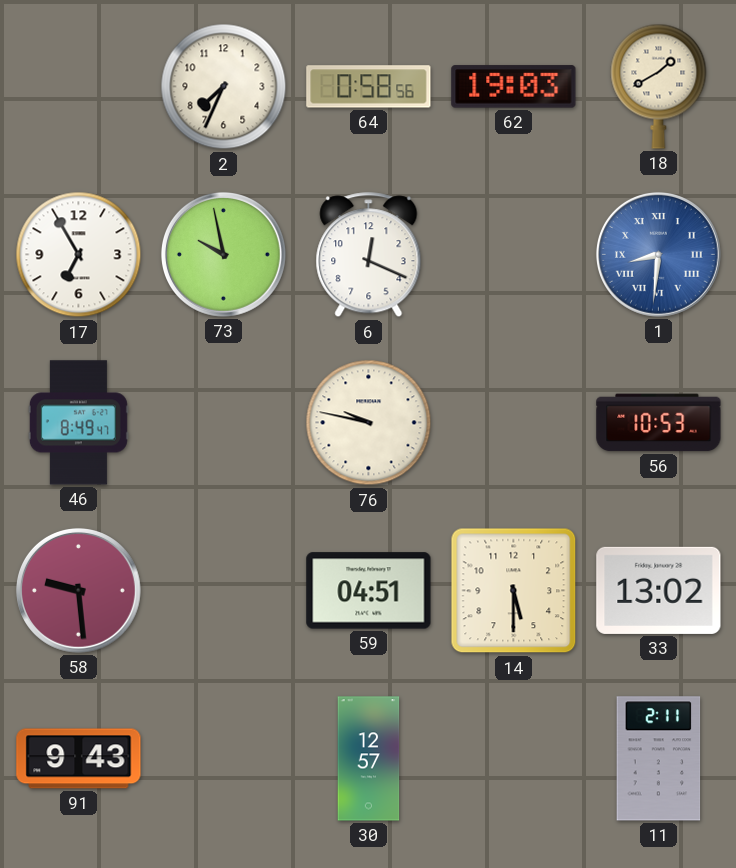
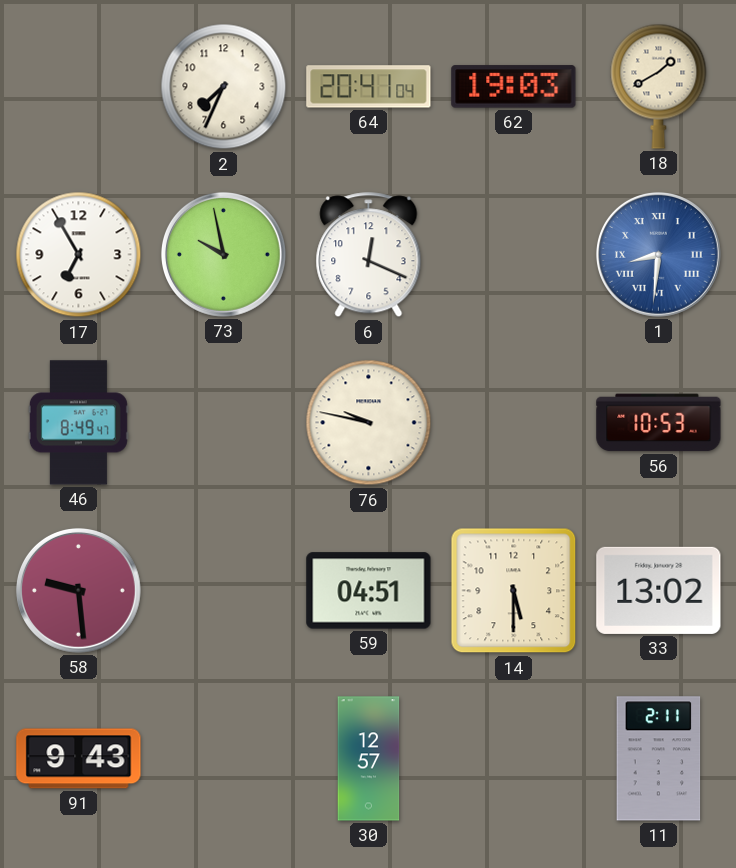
64: 0:58 -> 20:41 (369, 87)
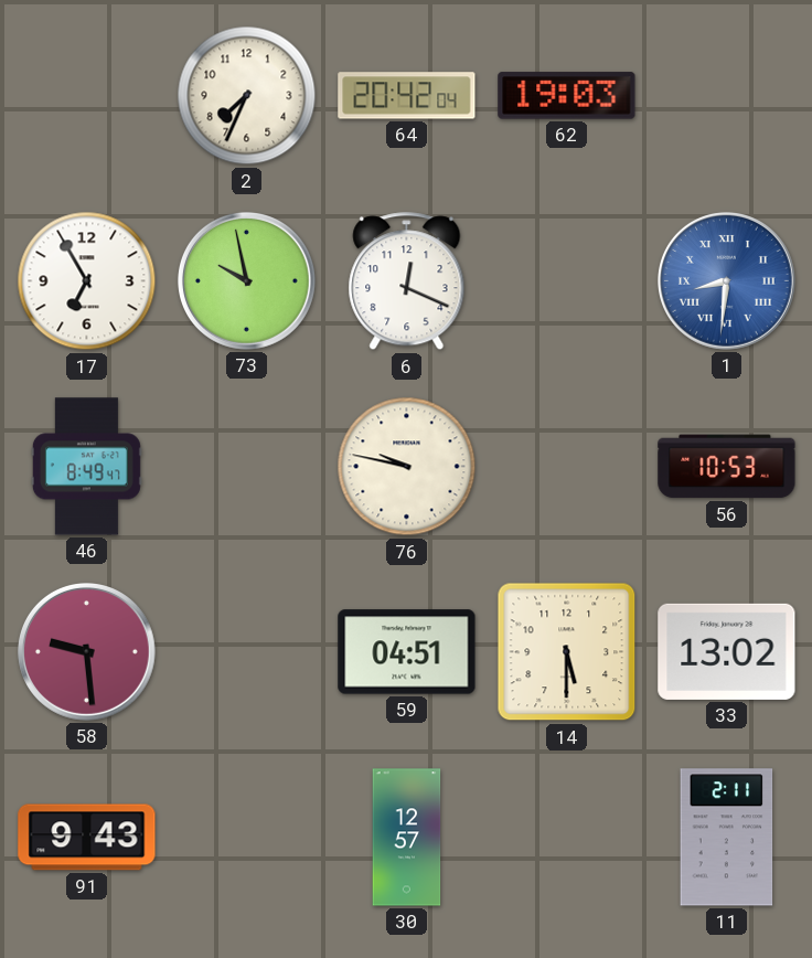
64: 20:41 -> 20:42 (407, 96)
18: 1:40 -> none (659, 86)
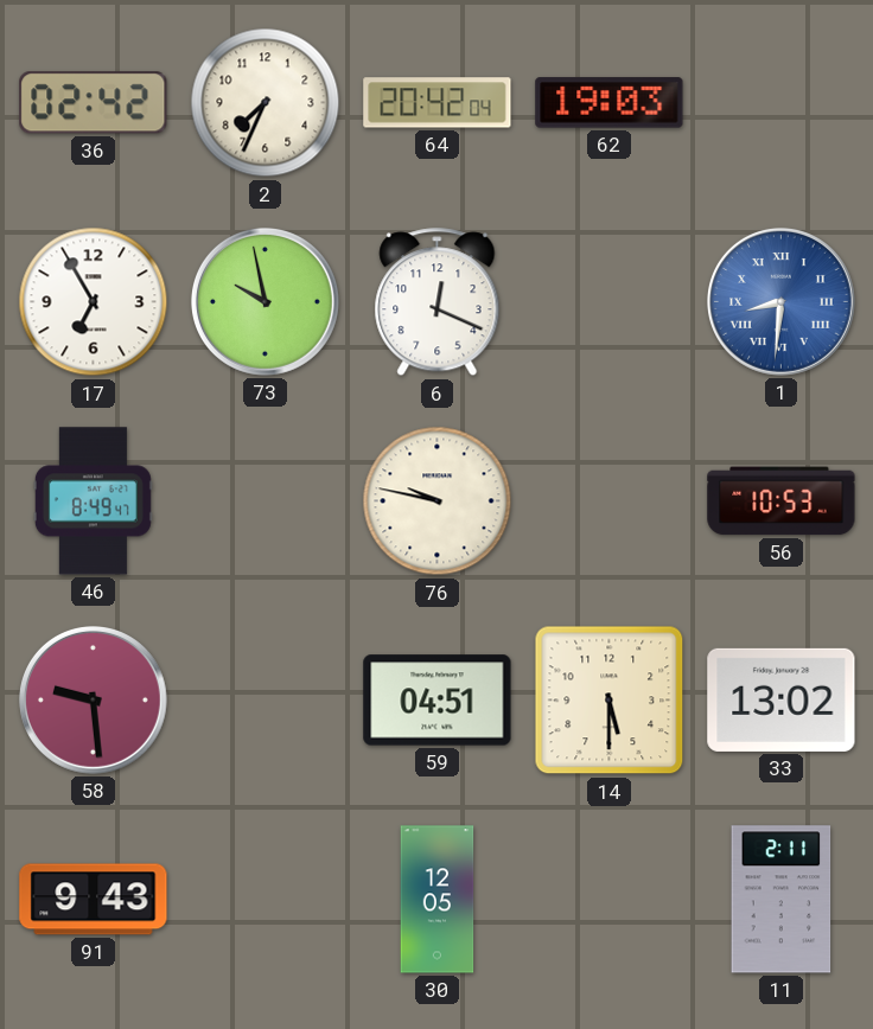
36: none -> 02:42 (94, 103)
30: 12:57 -> 12:05 (438, 900)
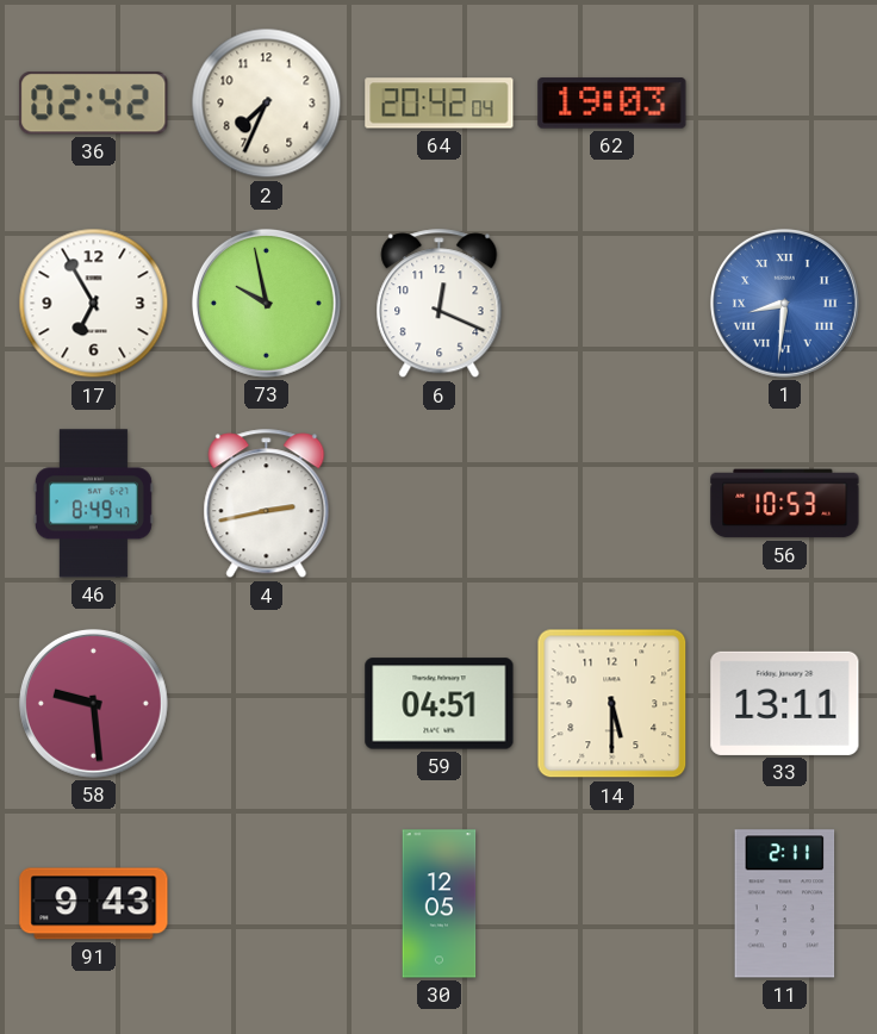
4: none -> 2:43 (267, 504)
76: 9:47 -> none (438, 501)
33: 13:02 -> 13:11 (785, 703)
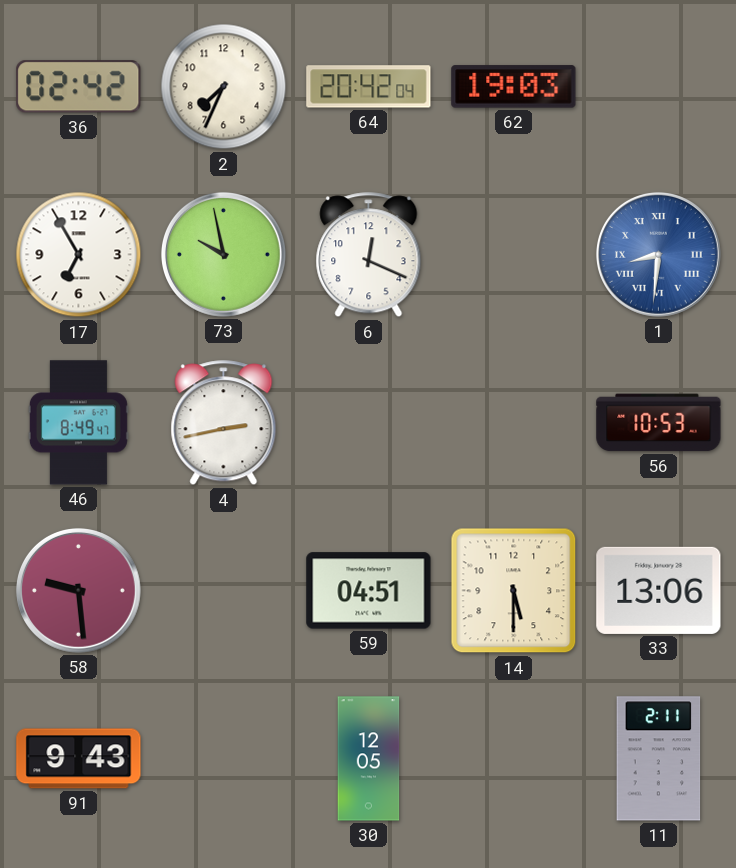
33: 13:11 -> 13:06 (659, 590)
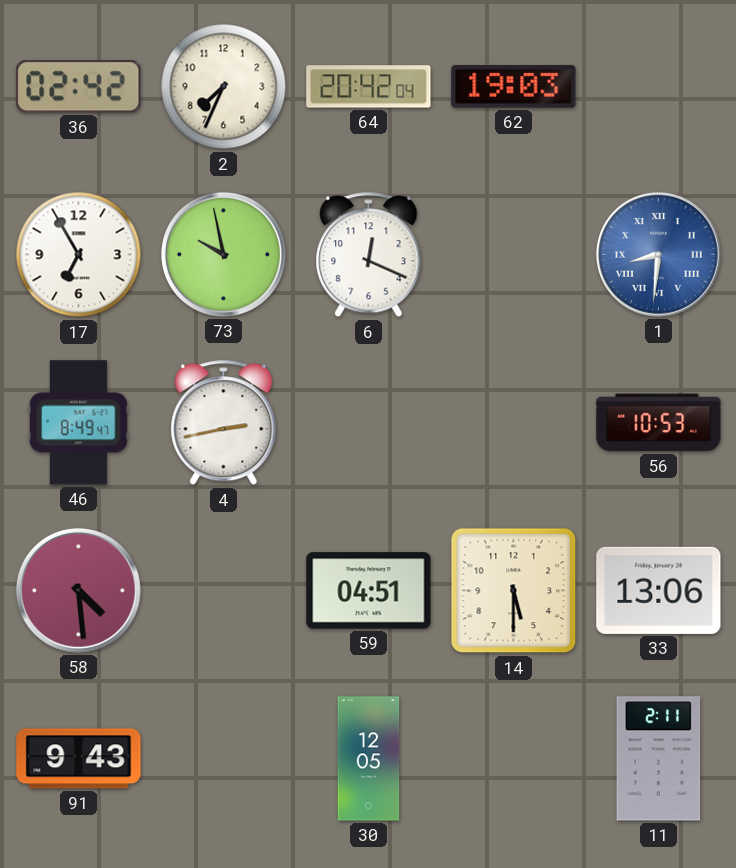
58: 9:29 -> 4:29 (78, 590)
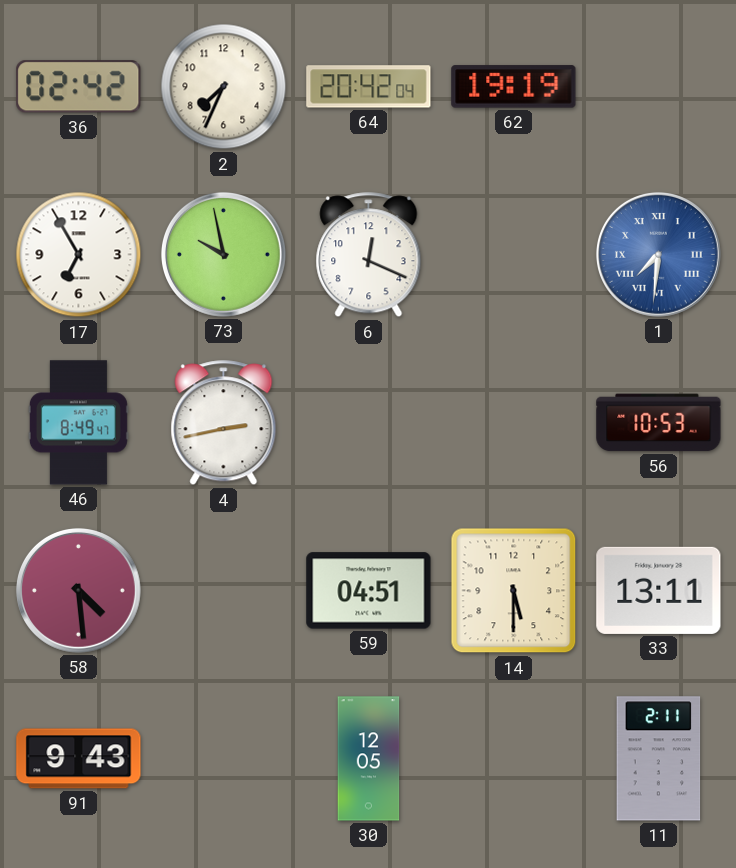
62: 19:03 -> 19:19 (514, 87)
1: 8:31 -> 7:31 (658, 254)
33: 13:06 -> 13:11 (659, 590)
